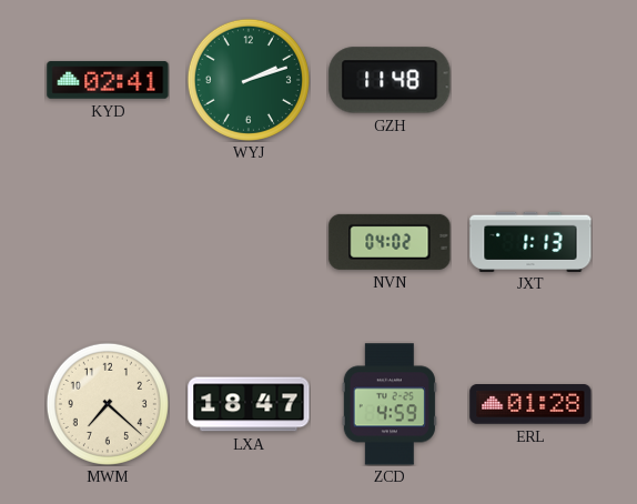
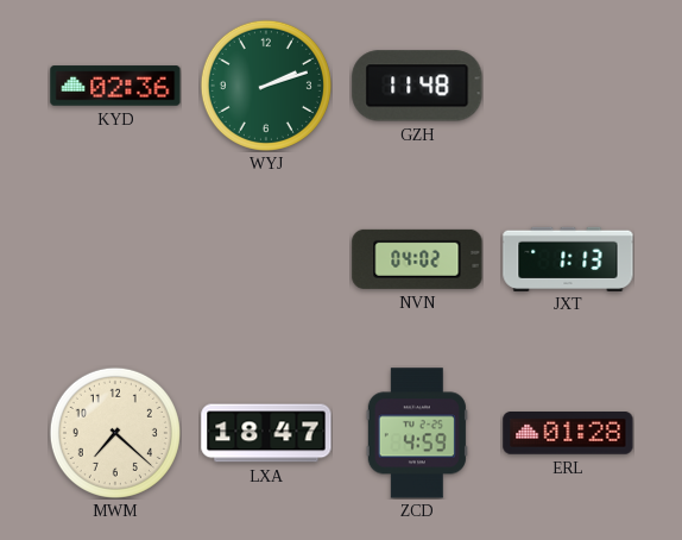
KYD: 02:41 -> 02:36 (115, 86)
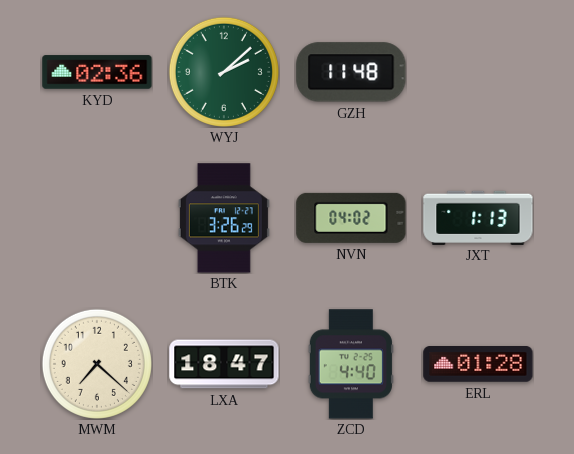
WYJ: 2:12 -> 2:08 (224, 72)
BTK: none -> 3:26 (224, 218)
ZCD: 4:59 -> 4:40 (351, 364)
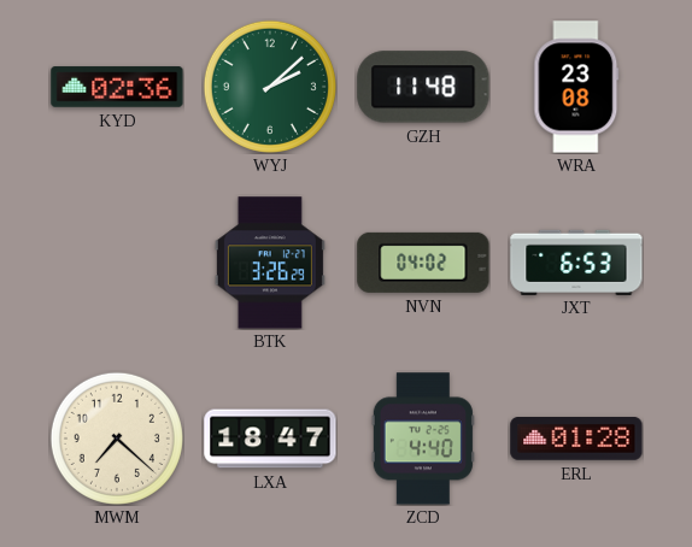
WRA: none -> 23:08 (576, 87)
JXT: 1:13 -> 6:53 (576, 261)
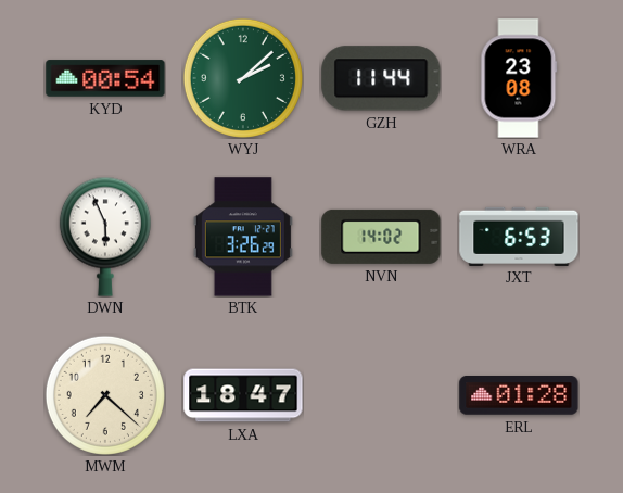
KYD: 02:36 -> 00:54 (105, 78)
GZH: 11:48 -> 11:44 (381, 78)
DWN: none -> 5:56 (105, 237)
NVN: 04:02 -> 14:02 (381, 237)
ZCD: 4:40 -> none (423, 439)
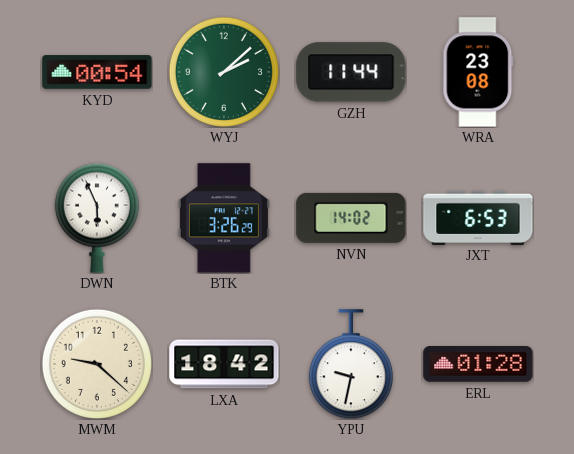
MWM: 7:22 -> 9:22 (97, 364)
LXA: 18:47 -> 18:42 (224, 364)
YPU: none -> 9:32 (351, 364)
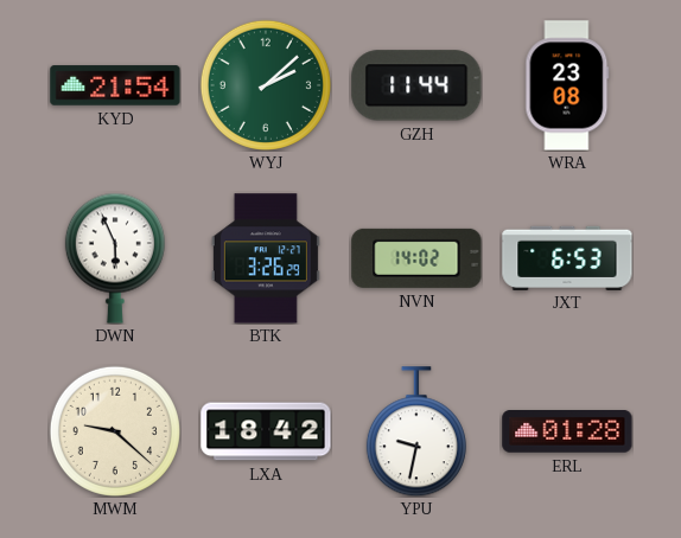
KYD: 00:54 -> 21:54 (115, 85)
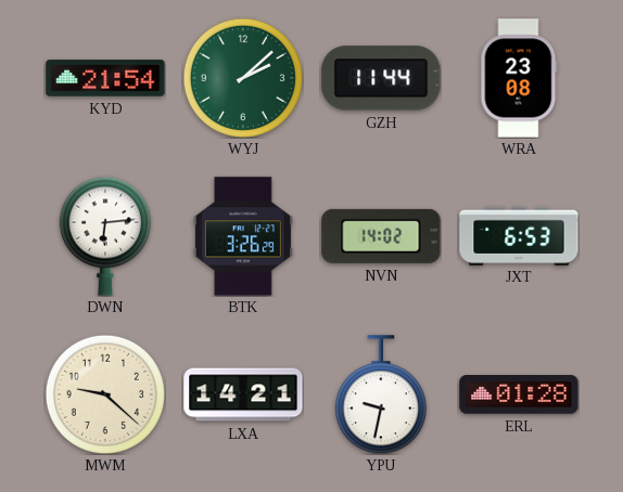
DWN: 5:56 -> 6:14 (105, 236)
LXA: 18:42 -> 14:21 (243, 394)
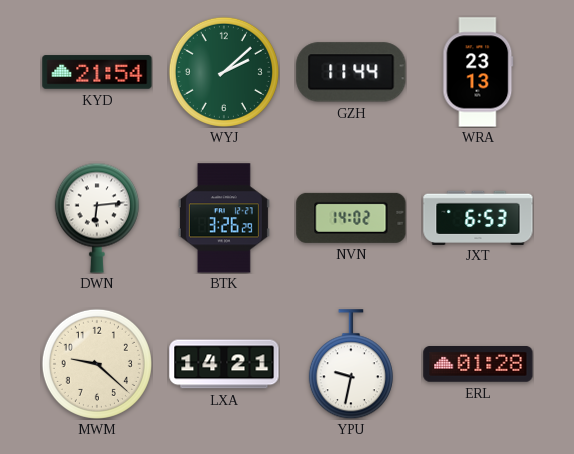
WRA: 23:08 -> 23:13 (478, 72)
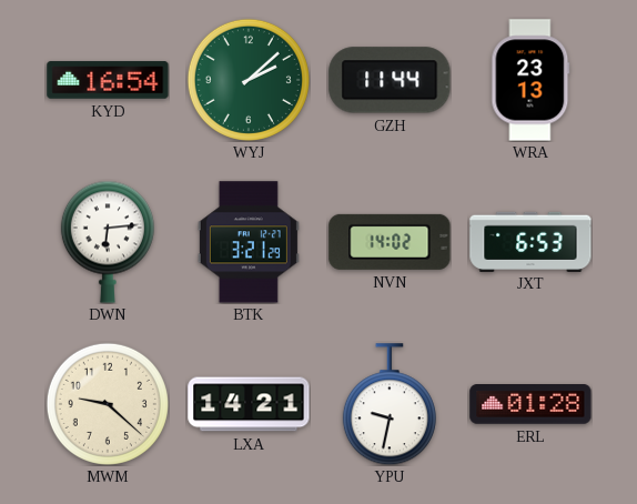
KYD: 21:54 -> 16:54 (108, 80)
BTK: 3:26 -> 3:21 (249, 242)
